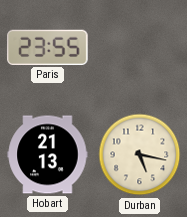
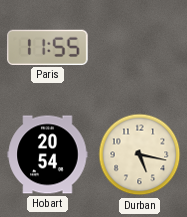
Paris: 23:55 -> 11:55 (48, 47)
Hobart: 21:13 -> 20:54 (48, 155)
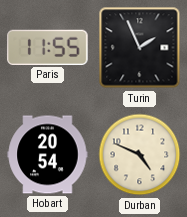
Turin: none -> 1:56 (140, 48)
Durban: 5:17 -> 4:49 (140, 155)
